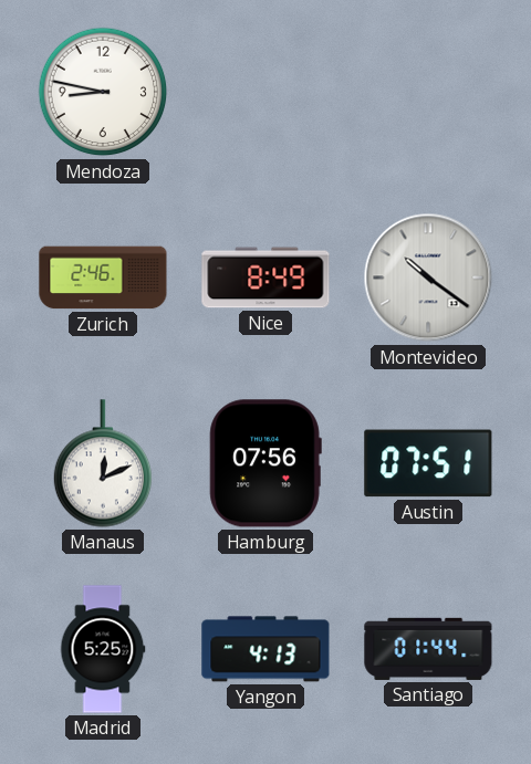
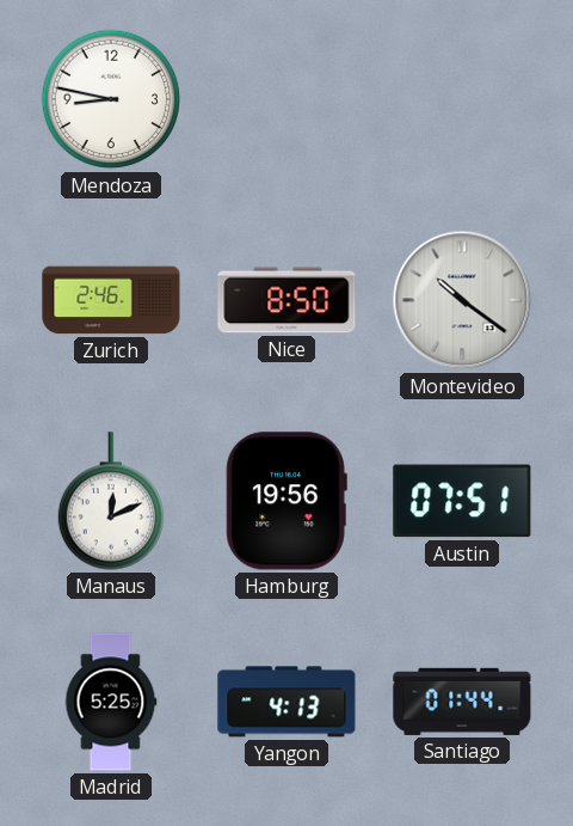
Nice: 8:49 -> 8:50 (286, 300)
Hamburg: 07:56 -> 19:56 (286, 501)
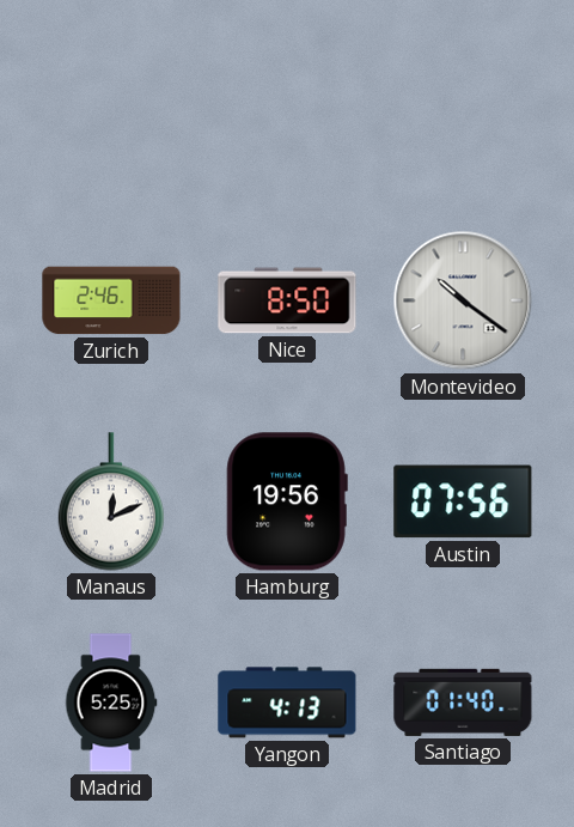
Mendoza: 8:47 -> none (111, 99)
Austin: 07:51 -> 07:56 (463, 501)
Santiago: 01:44 -> 01:40 (463, 703)
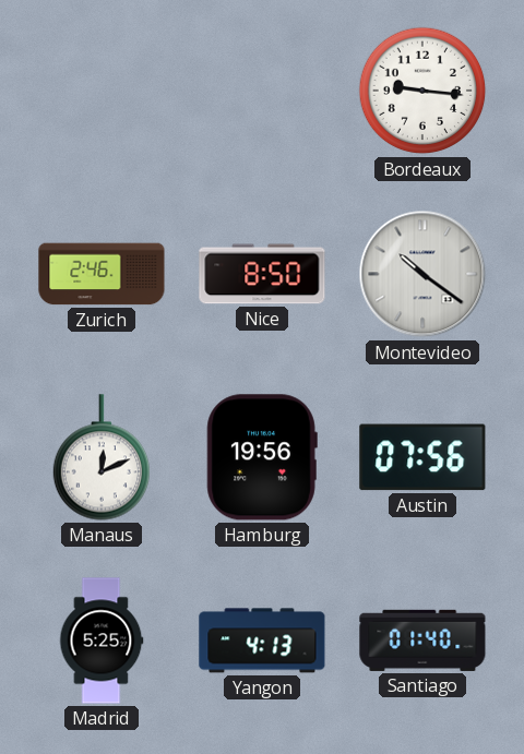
Bordeaux: none -> 9:16 (422, 91)
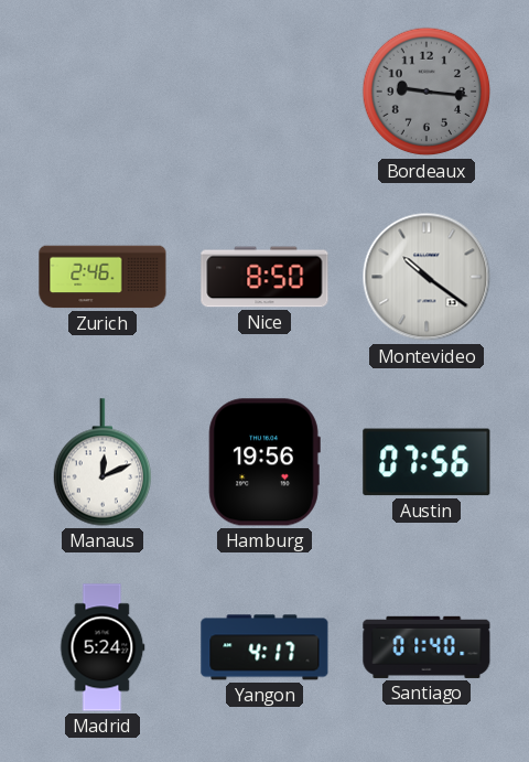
Bordeaux dial: white -> grey (427, 92)
Madrid: 5:25 -> 5:24 (102, 647)
Yangon: 4:13 -> 4:17 (264, 647)
